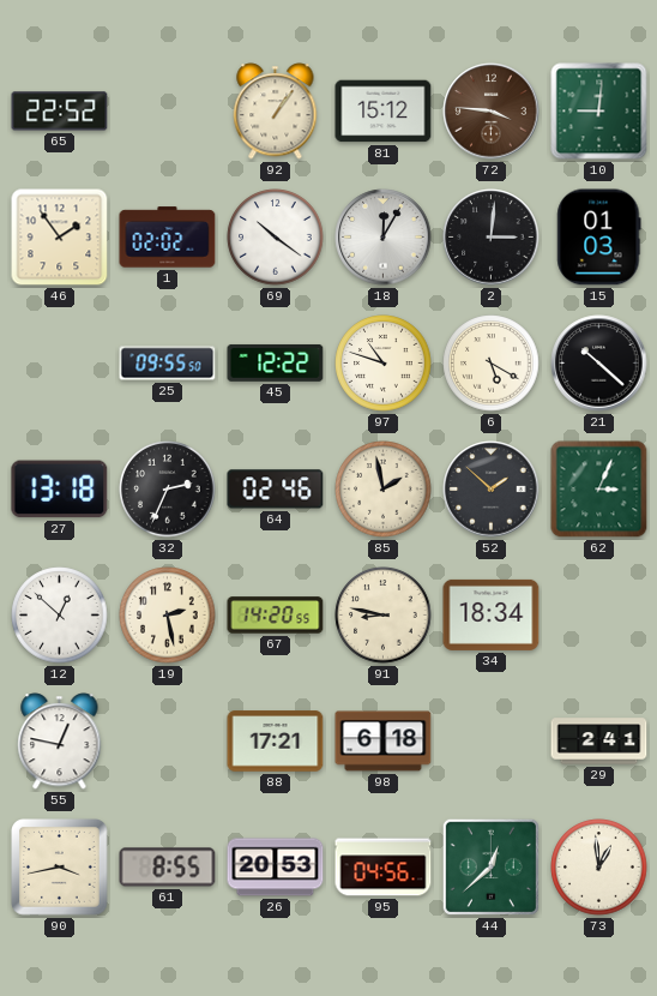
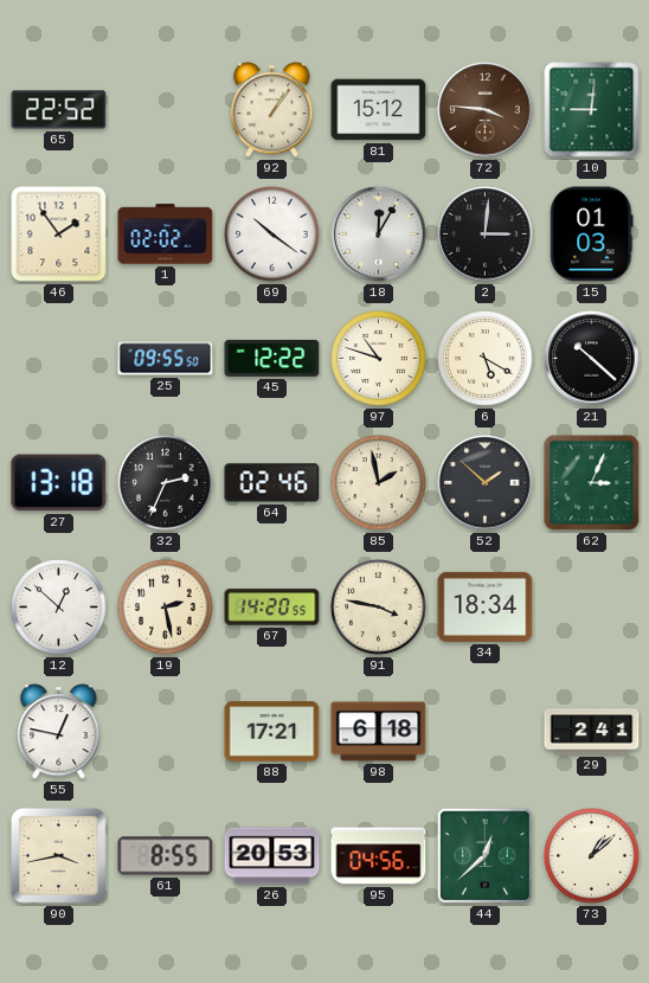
91: 8:47 -> 3:47 (379, 608)
73: 12:59 -> 1:08 (592, 856)
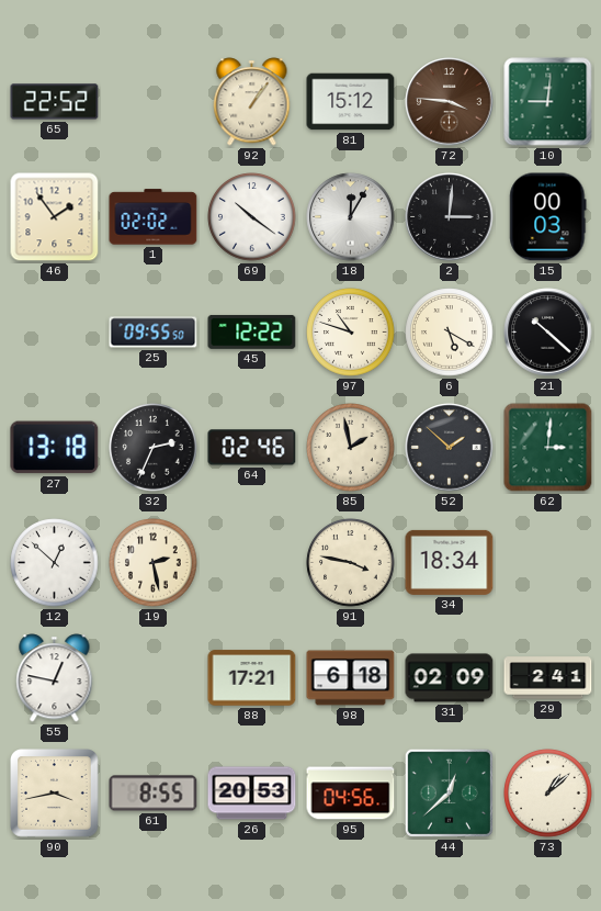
15: 01:03 -> 00:03 (548, 217)
62: 3:04 -> 3:01 (548, 448)
67: 14:20 -> none (272, 608)
31: none -> 02:09 (450, 678)
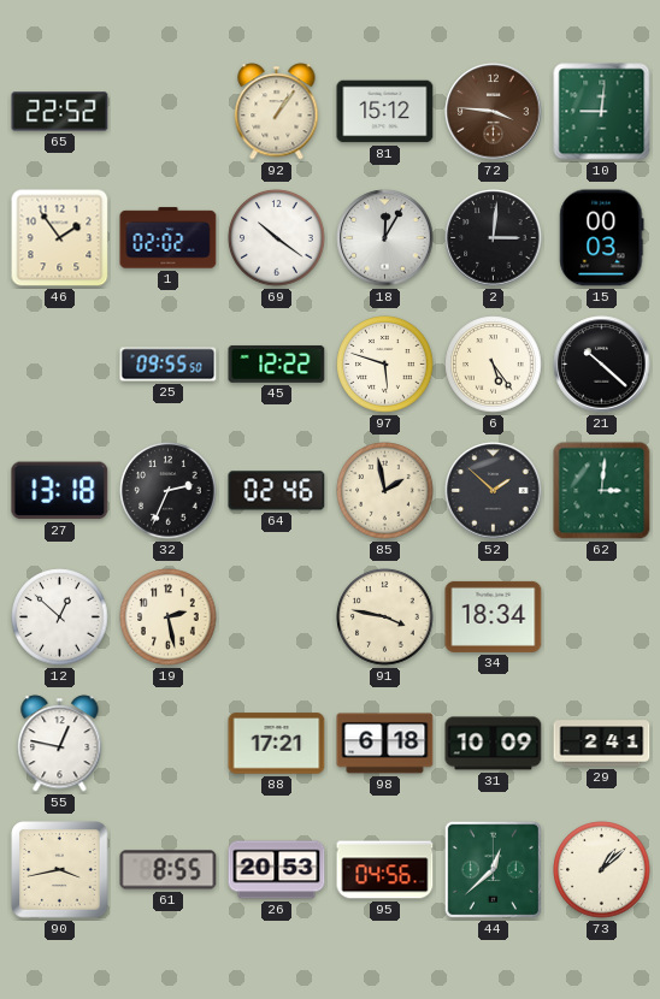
97: 10:48 -> 5:48 (385, 365)
6: 5:20 -> 5:24 (494, 365)
31: 02:09 -> 10:09 (494, 744)
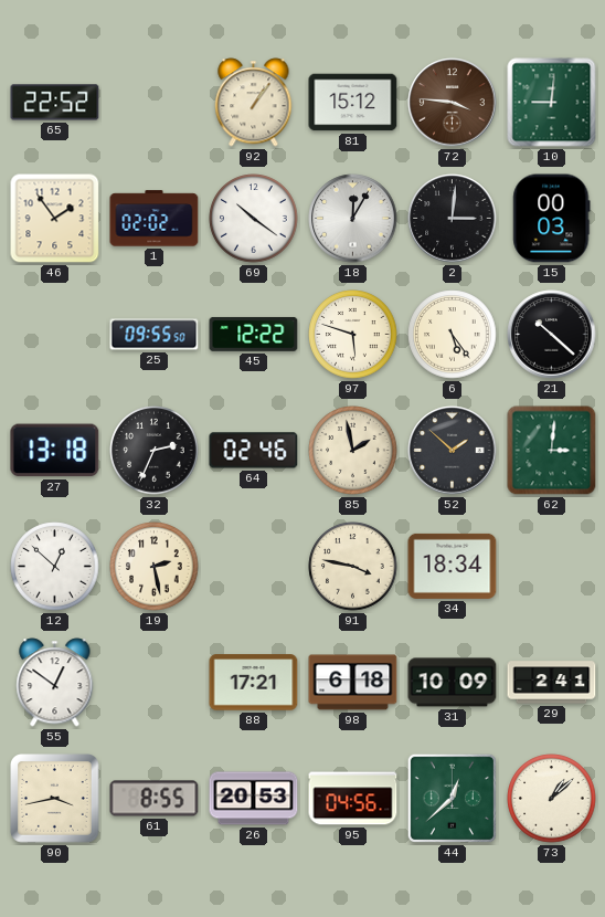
55: 12:47 -> 12:51 (55, 683)
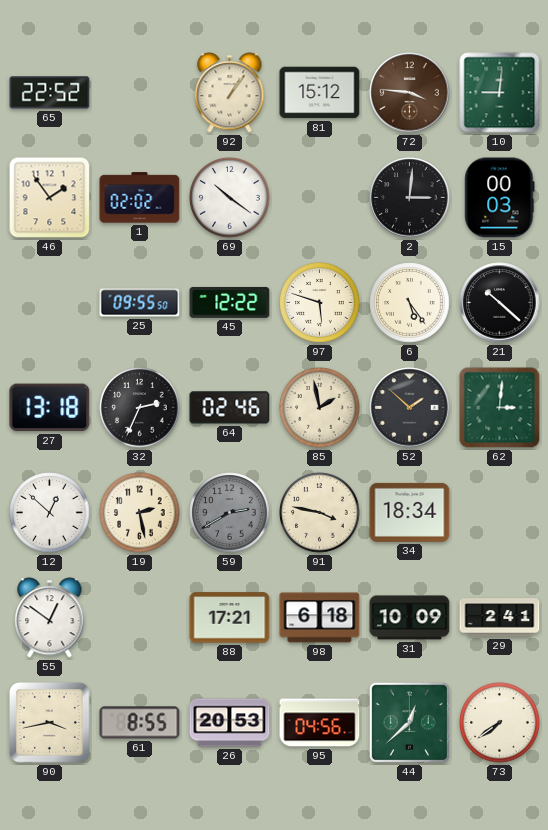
18: 12:05 -> none (353, 219)
59: none -> 2:40 (230, 513)
73: 1:08 -> 7:39 (500, 723)
